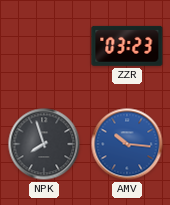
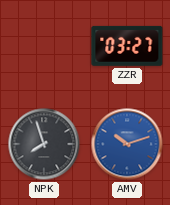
ZZR: 03:23 -> 03:27 (127, 46)
AMV: 10:16 -> 10:12 (127, 144)
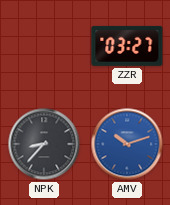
NPK: 7:57 -> 8:37 (44, 144)
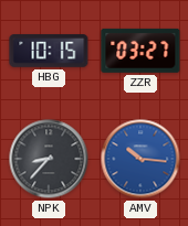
HBG: none -> 10:15 (49, 51)
AMV: 10:12 -> 10:16 (140, 159)
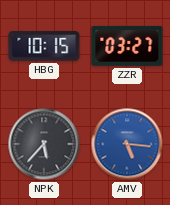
NPK: 8:37 -> 5:37 (44, 144)
AMV: 10:16 -> 5:16 (127, 144)
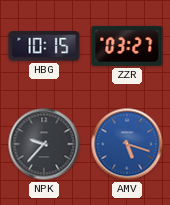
NPK: 5:37 -> 9:37 (44, 144)
AMV: 5:16 -> 5:18 (127, 144)
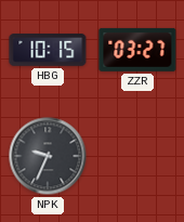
NPK: 9:37 -> 9:34 (48, 156)
AMV: 5:18 -> none (127, 144)
